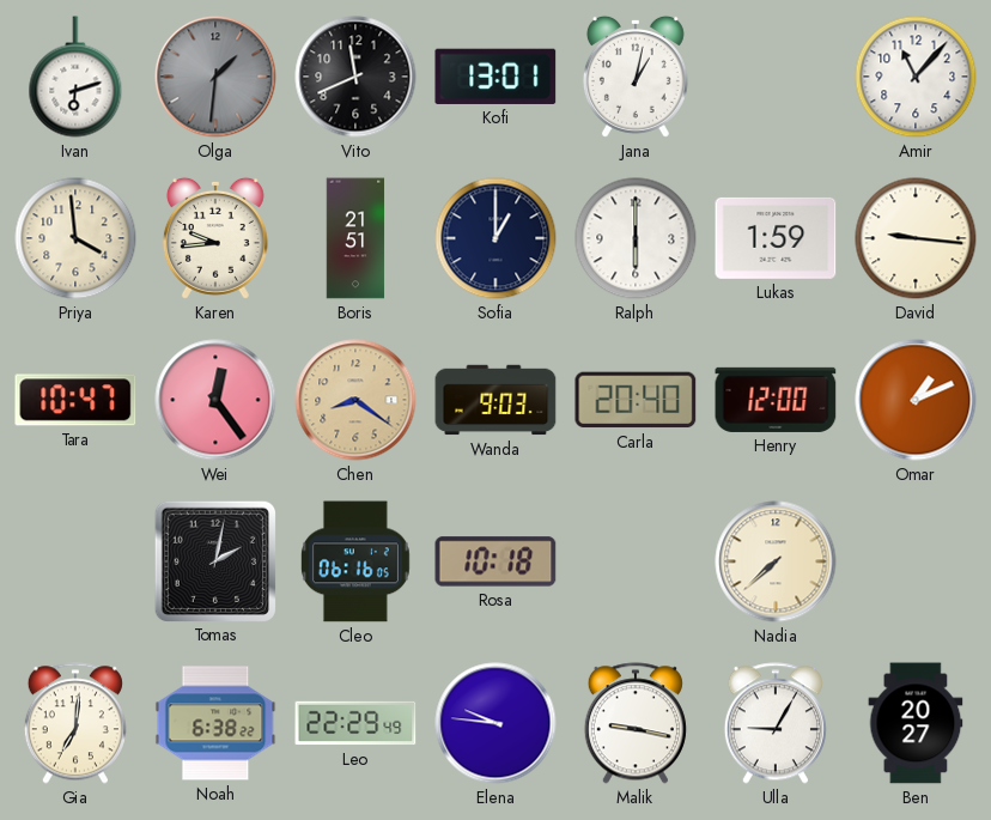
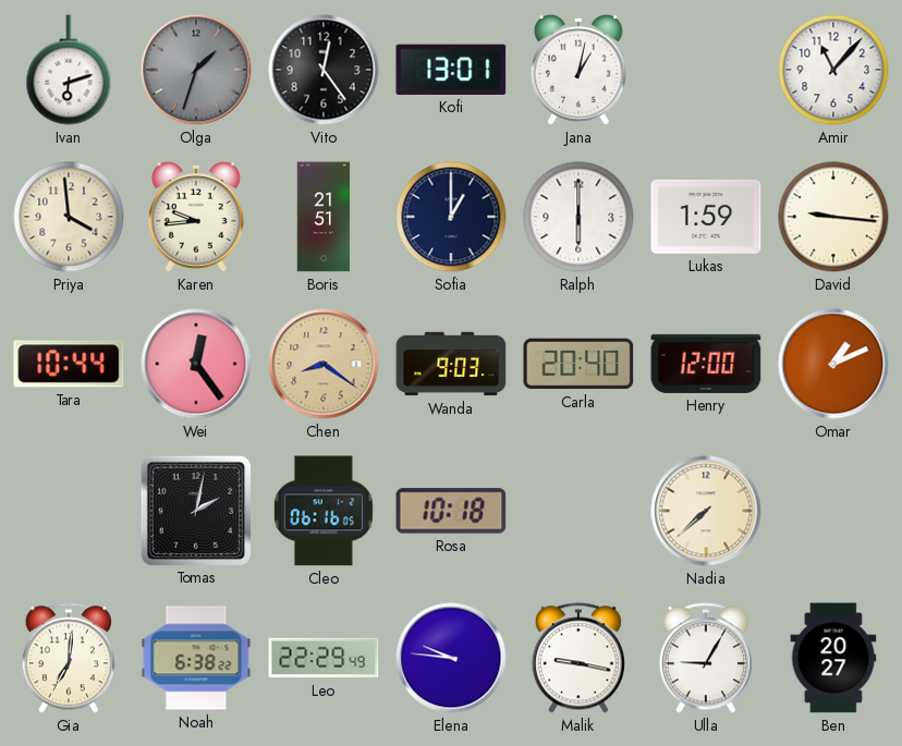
Olga: 1:31 -> 1:33 (196, 70)
Vito: 11:41 -> 12:24 (324, 70)
Tara: 10:47 -> 10:44 (69, 364)
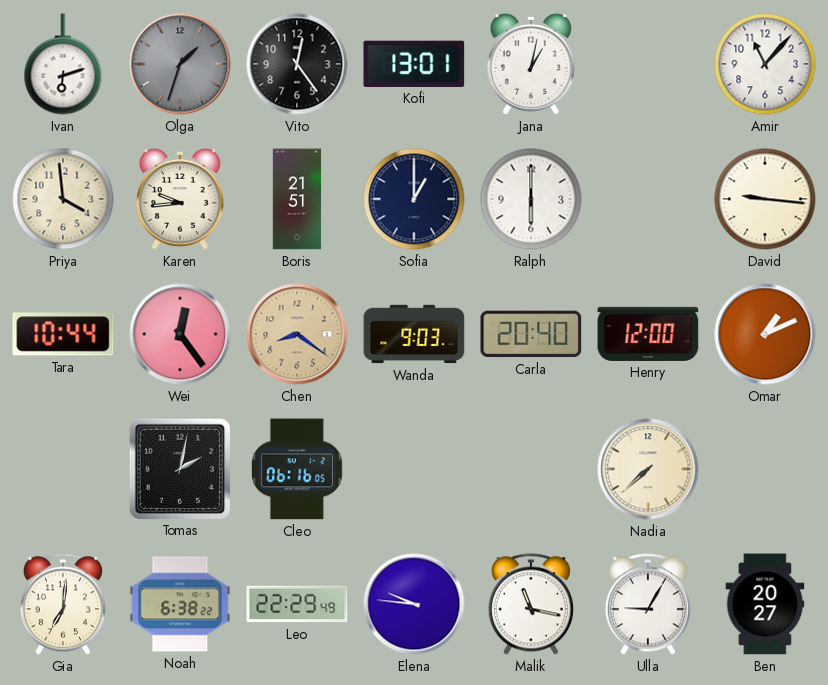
Lukas: 1:59 -> none (706, 217)
Rosa: 10:18 -> none (451, 511)
Malik: 9:17 -> 11:17 (531, 604)
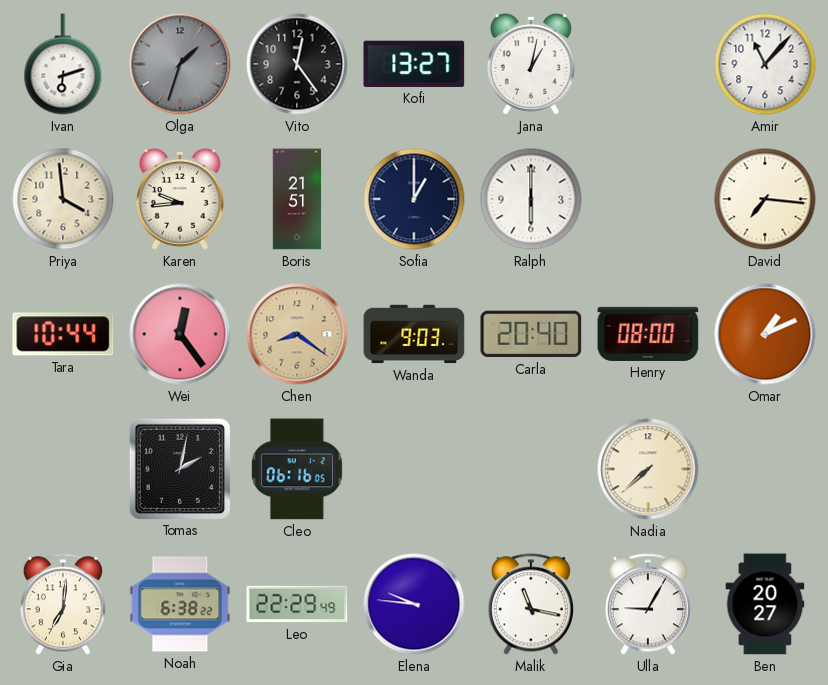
Kofi: 13:01 -> 13:27 (414, 64)
David: 9:16 -> 7:16 (765, 199)
Henry: 12:00 -> 08:00 (648, 334)
